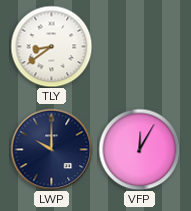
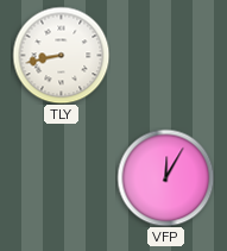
TLY: 8:39 -> 8:43 (61, 55)
LWP: 10:00 -> none (51, 149)
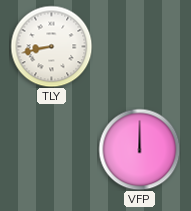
VFP: 12:05 -> 12:00 (139, 149)
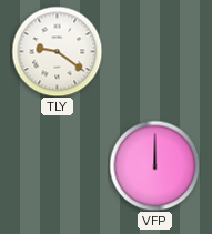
TLY: 8:43 -> 9:21 (57, 51)
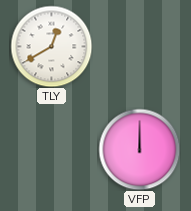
TLY: 9:21 -> 12:40 (51, 46)
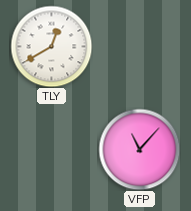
VFP: 12:00 -> 11:07 (139, 149)
